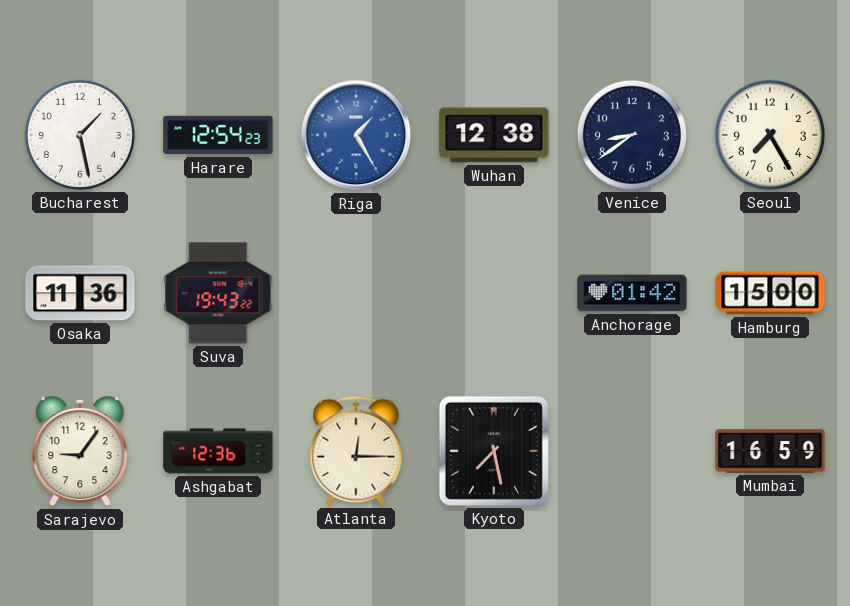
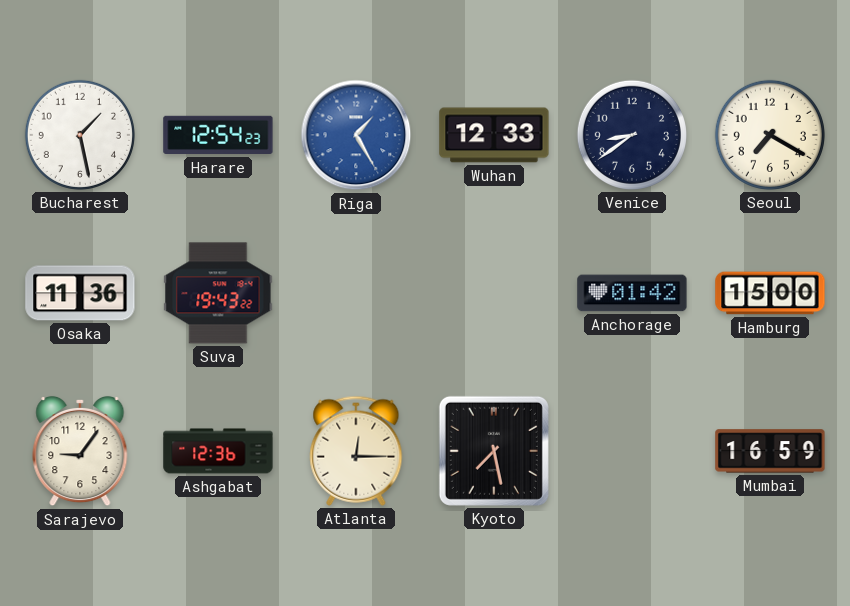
Wuhan: 12:38 -> 12:33 (494, 135)
Seoul: 7:25 -> 7:20 (770, 135)
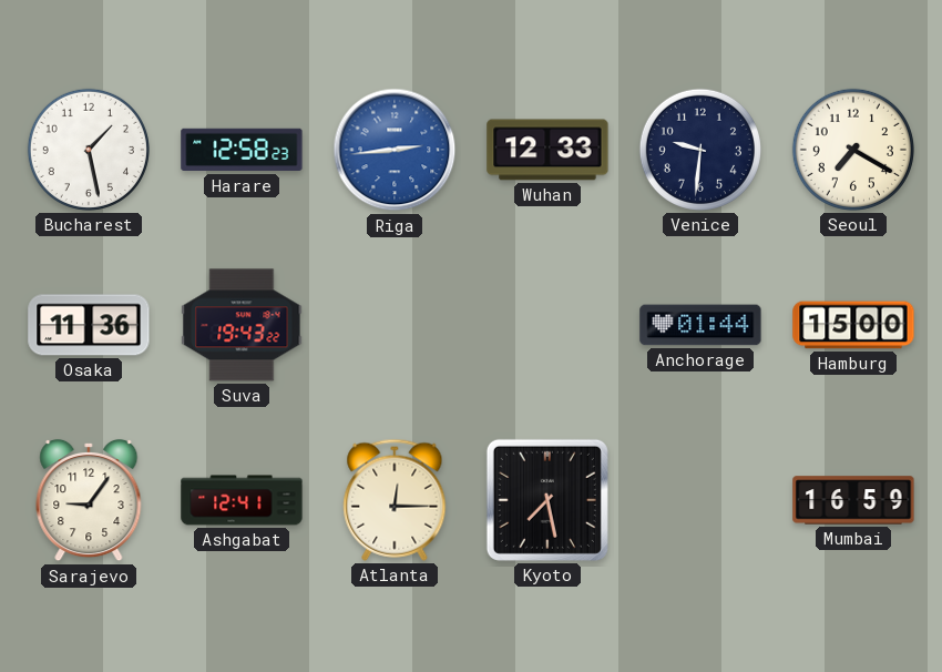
Harare: 12:54 -> 12:58 (242, 150)
Riga: 1:25 -> 2:44 (395, 150)
Venice: 8:39 -> 9:31 (700, 150)
Anchorage: 01:42 -> 01:44 (700, 325)
Ashgabat: 12:36 -> 12:41 (242, 500)
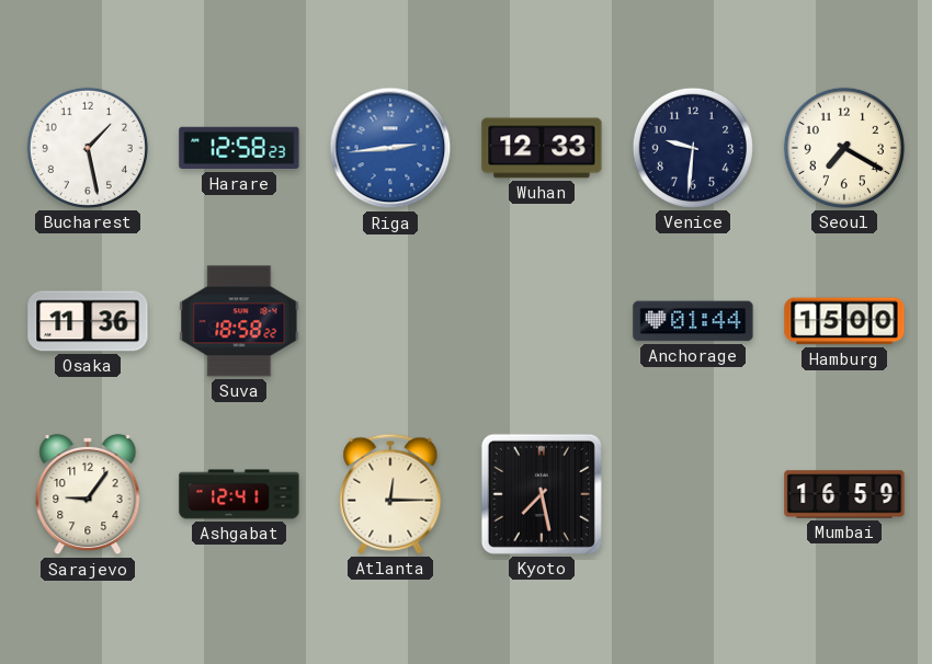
Suva: 19:43 -> 18:58 (239, 321)
